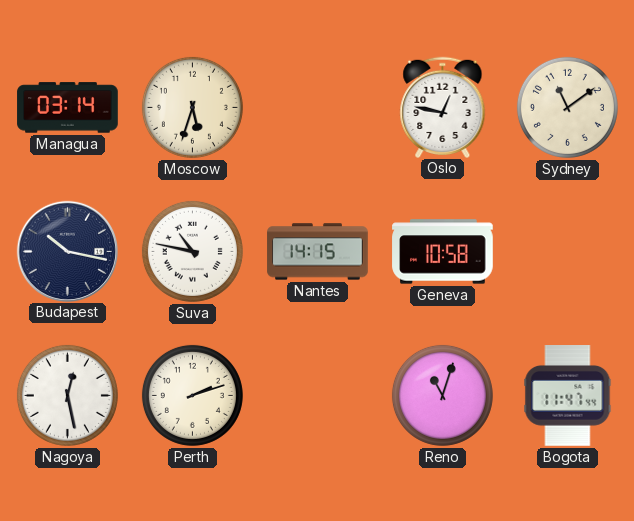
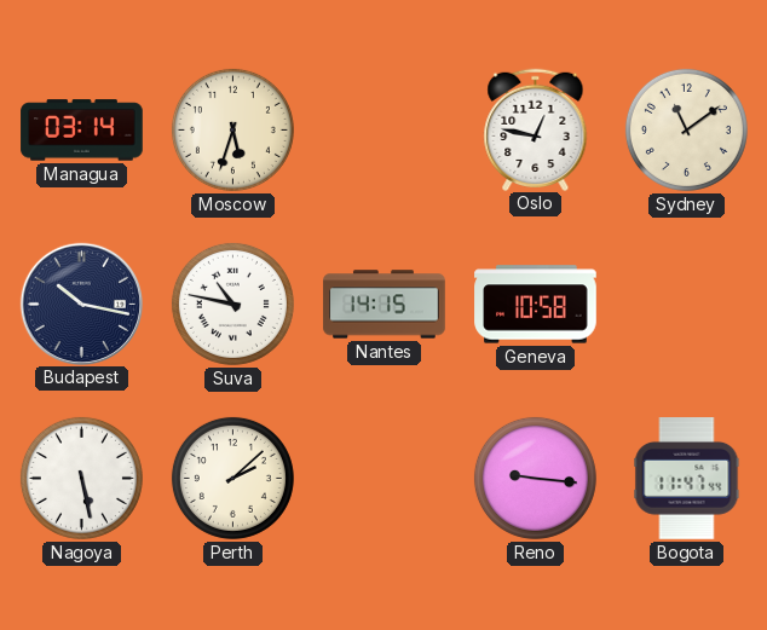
Nagoya: 12:28 -> 5:28 (81, 478)
Perth: 2:12 -> 2:08 (232, 478)
Reno: 11:03 -> 9:16 (535, 478)
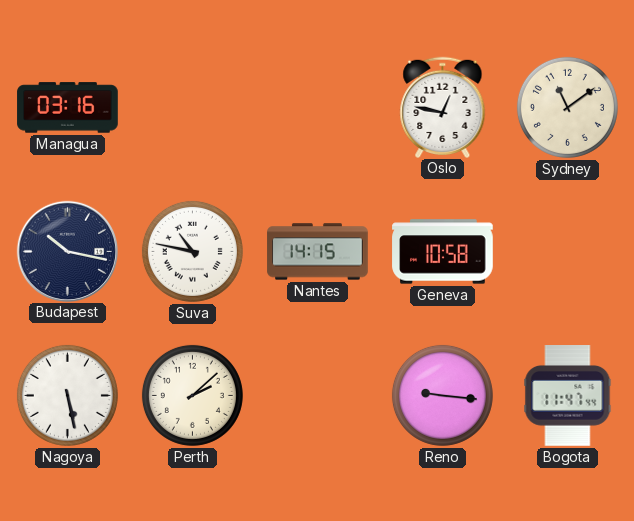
Managua: 03:14 -> 03:16 (68, 108)
Moscow: 5:33 -> none (232, 129)
